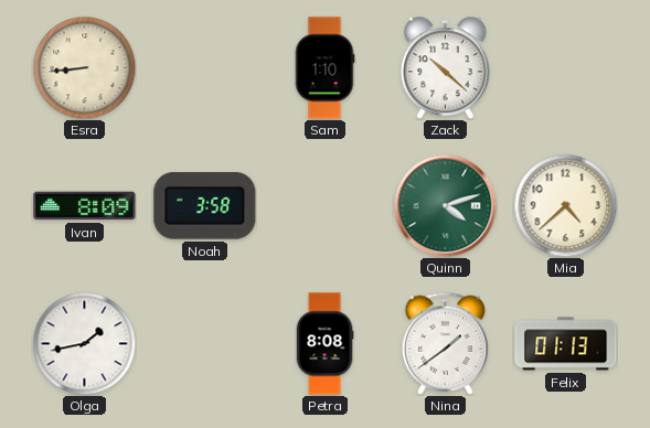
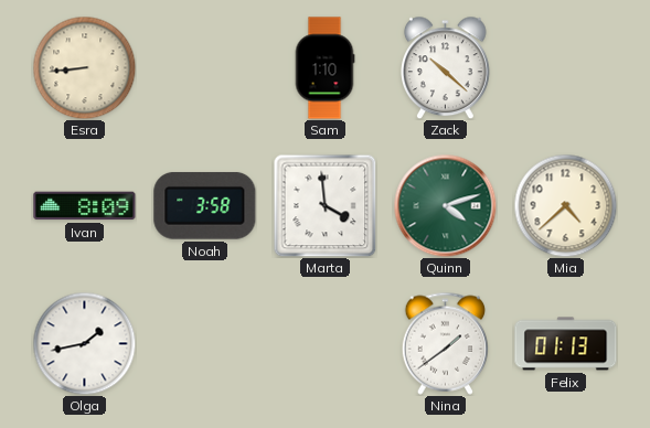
Marta: none -> 3:59 (324, 205)
Petra: 8:08 -> none (324, 344)
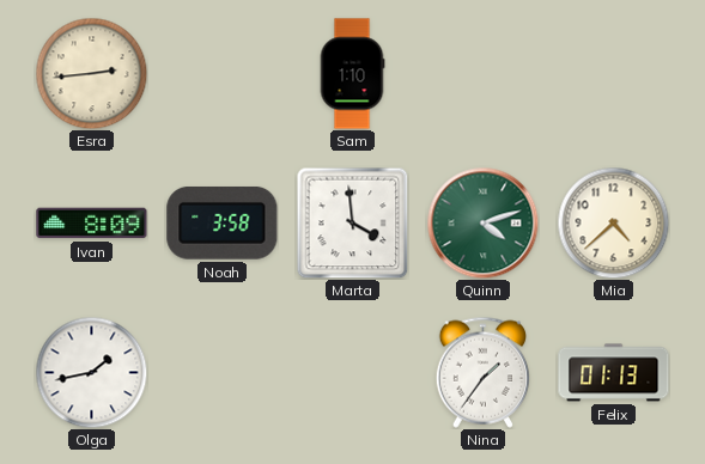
Esra: 8:44 -> 2:44 (91, 73)
Zack: 10:22 -> none (446, 67)
Nina: 1:39 -> 1:36 (482, 372)
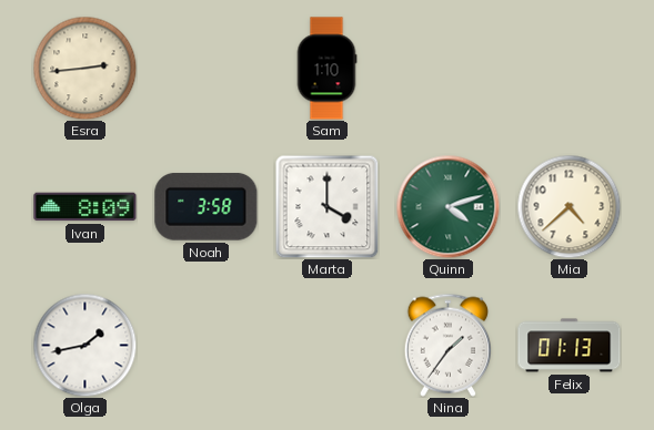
Marta: 3:59 -> 4:00 (326, 206)
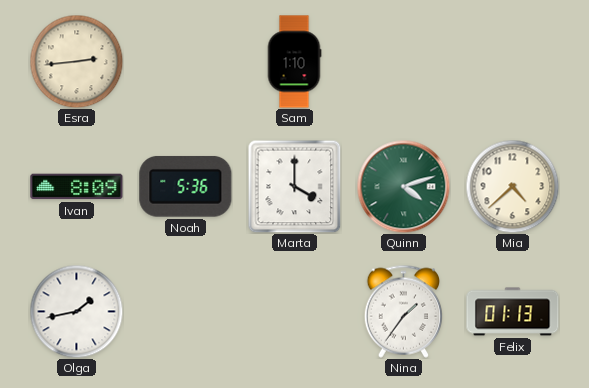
Noah: 3:58 -> 5:36 (186, 186)
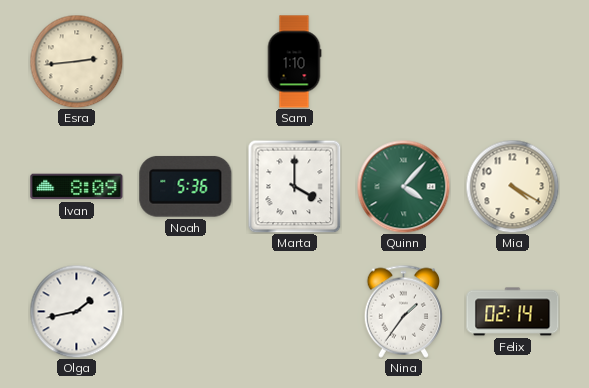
Quinn: 4:12 -> 4:07 (403, 186)
Mia: 4:38 -> 4:20 (512, 186)
Felix: 01:13 -> 02:14 (513, 312)
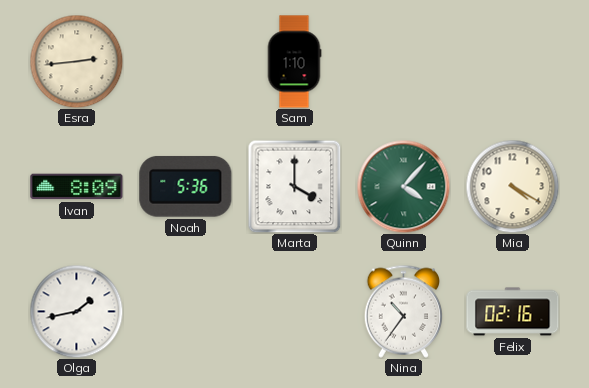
Nina: 1:36 -> 10:36 (403, 311)
Felix: 02:14 -> 02:16 (513, 312)
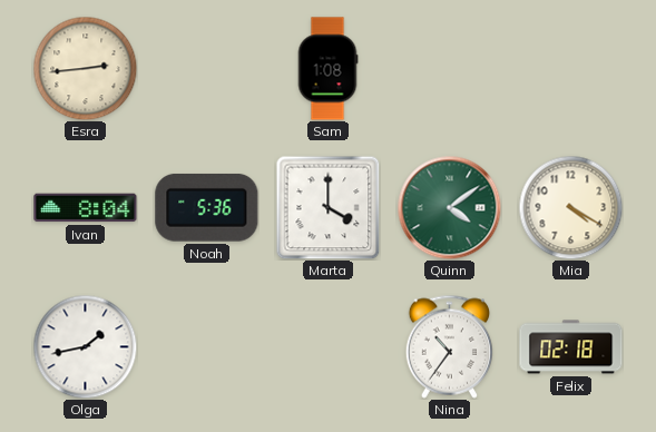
Sam: 1:10 -> 1:08 (327, 69)
Ivan: 8:09 -> 8:04 (86, 208)
Quinn: 4:07 -> 4:09 (449, 207)
Felix: 02:16 -> 02:18 (571, 347)
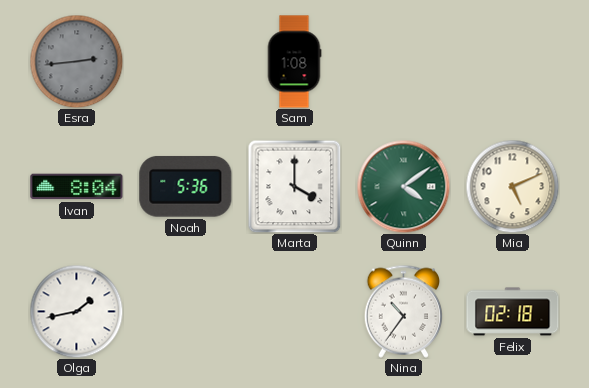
Esra dial: cream -> grey (76, 61)
Mia: 4:20 -> 5:11 (512, 186)
